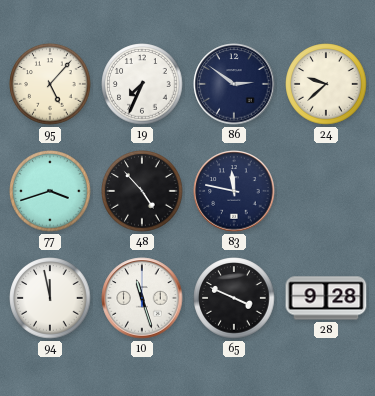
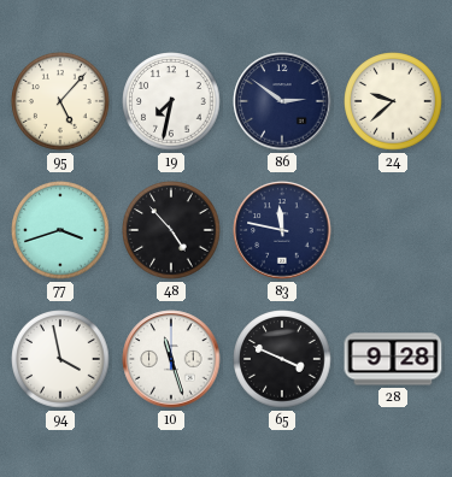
19: 7:34 -> 7:32 (171, 101)
94: 11:58 -> 3:58 (60, 359)
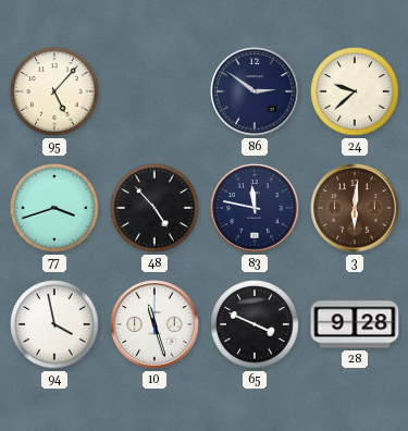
19: 7:32 -> none (171, 101)
3: none -> 6:01 (355, 208)
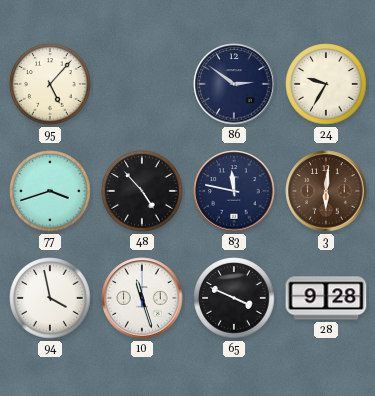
24: 9:38 -> 9:35 (326, 84)
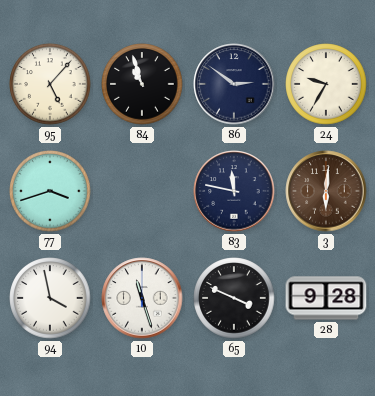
84: none -> 10:57 (142, 84)
48: 4:53 -> none (142, 191)
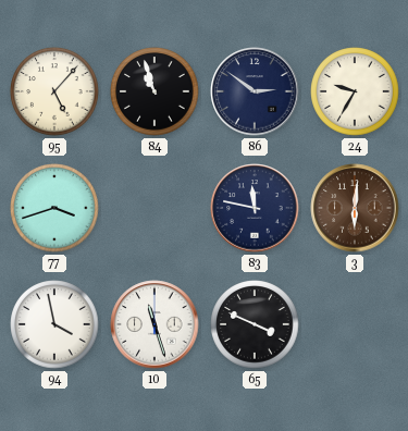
28: 9:28 -> none (326, 298)
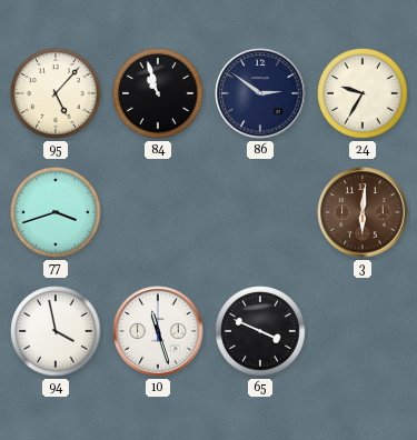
83: 11:47 -> none (255, 208)
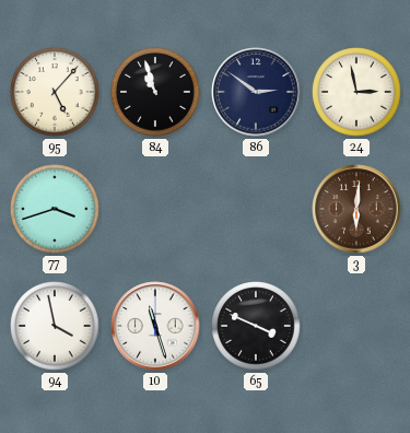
24: 9:35 -> 2:58 (356, 92)
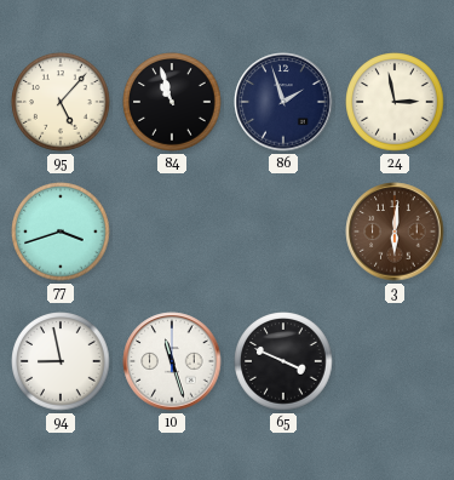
86: 2:51 -> 1:57 (283, 102)
94: 3:58 -> 8:58 (61, 361)
